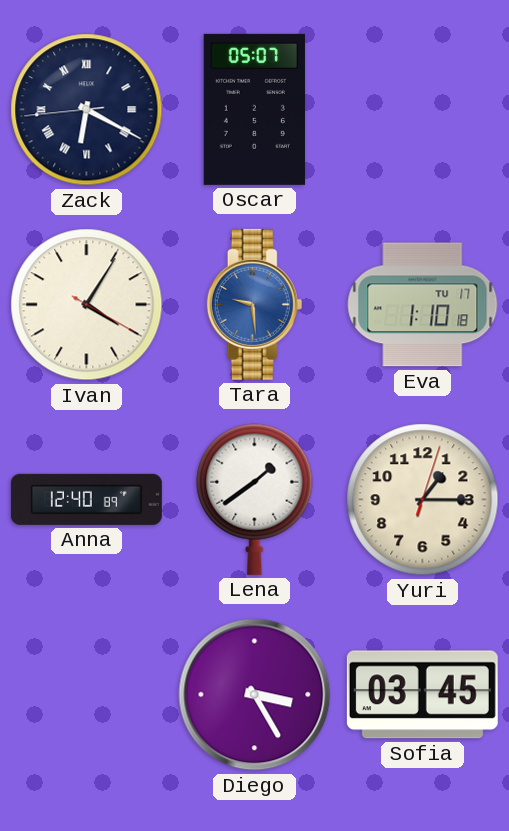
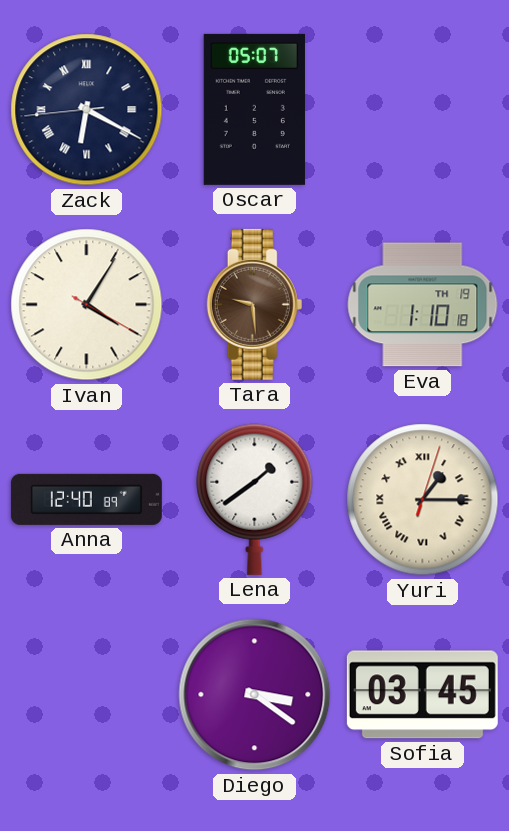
Tara dial: blue -> brown (255, 304)
Eva date: TU 17 -> TH 19 (423, 305)
Yuri numerals: Arabic -> Roman (423, 500)
Diego: 3:25 -> 3:21 (255, 695)
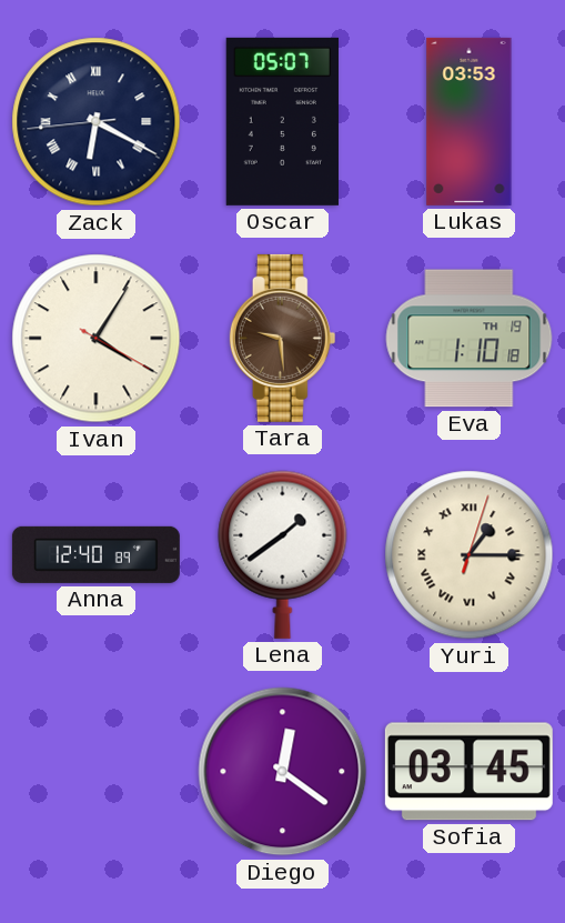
Lukas: none -> 03:53 (470, 121)
Diego: 3:21 -> 12:21 (283, 772)
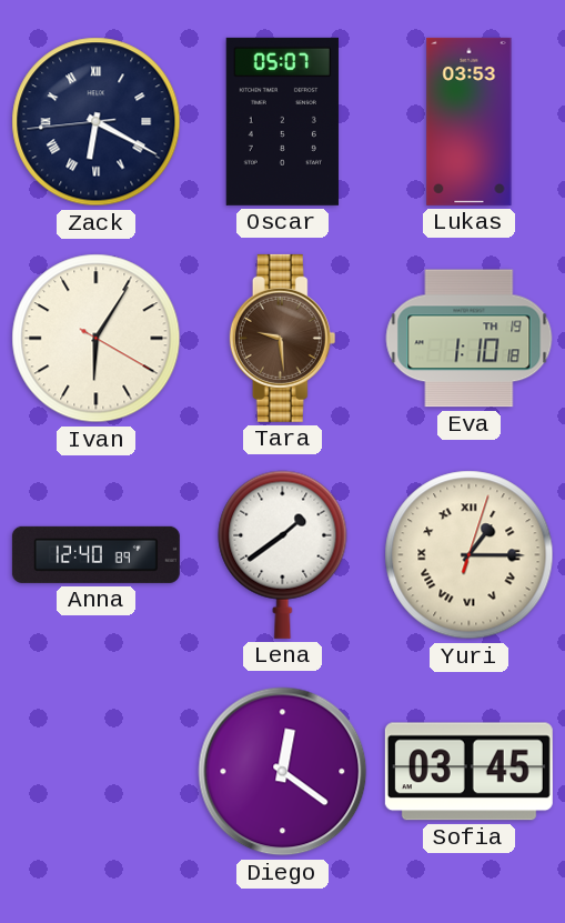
Ivan: 4:05 -> 6:05 (97, 339)
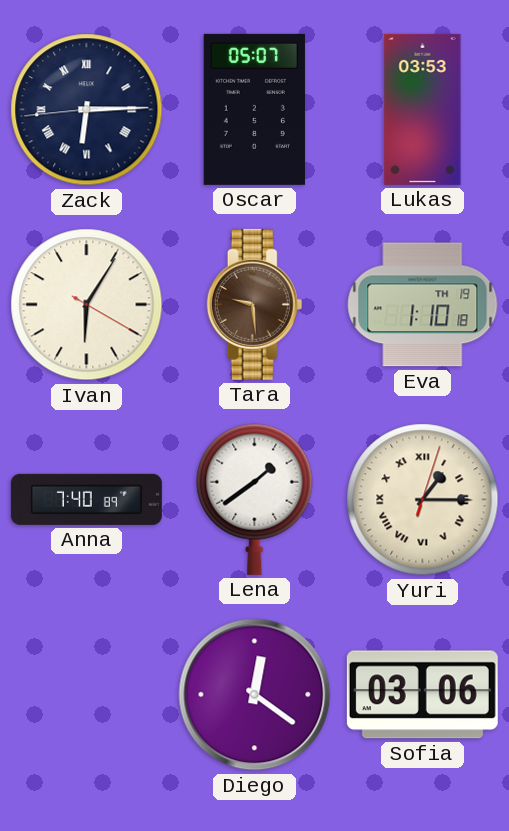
Zack: 6:19 -> 6:14 (87, 110)
Anna: 12:40 -> 7:40 (86, 499)
Sofia: 03:45 -> 03:06 (422, 695)
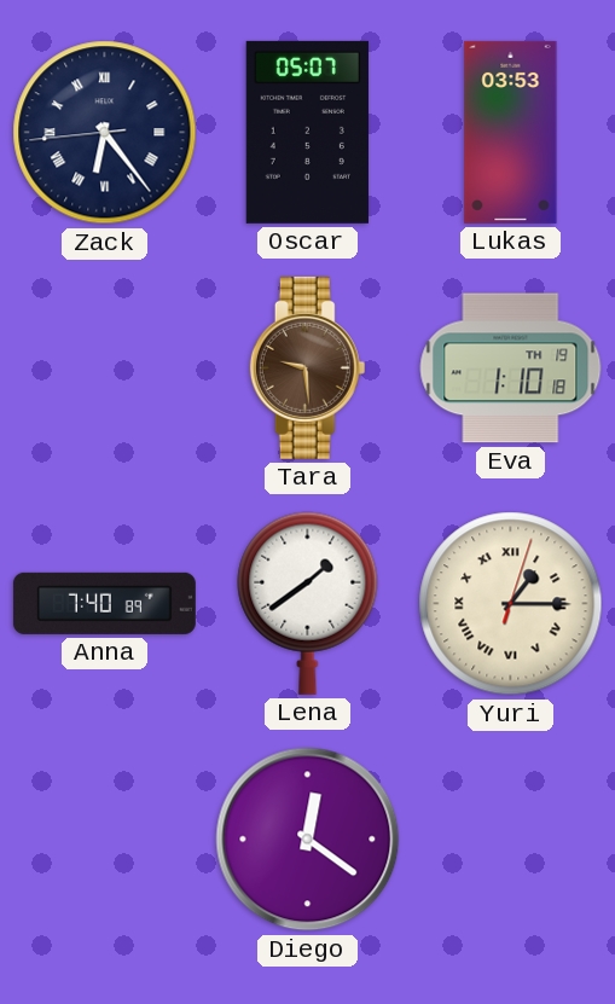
Zack: 6:14 -> 6:23 (105, 133)
Ivan: 6:05 -> none (87, 305)
Sofia: 03:06 -> none (422, 695)
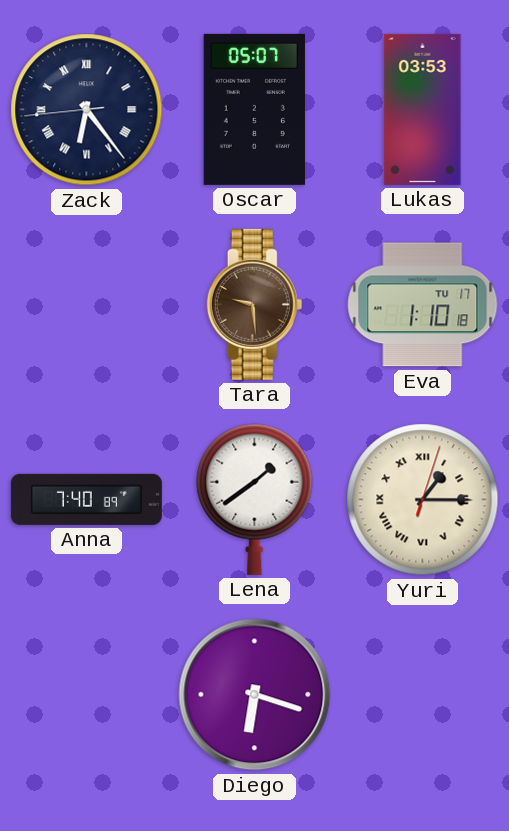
Eva date: TH 19 -> TU 17 (423, 305)
Diego: 12:21 -> 6:18 (255, 695)
